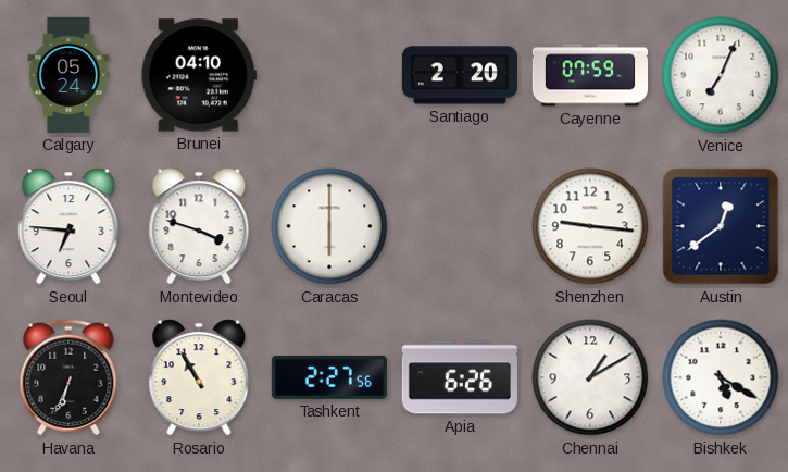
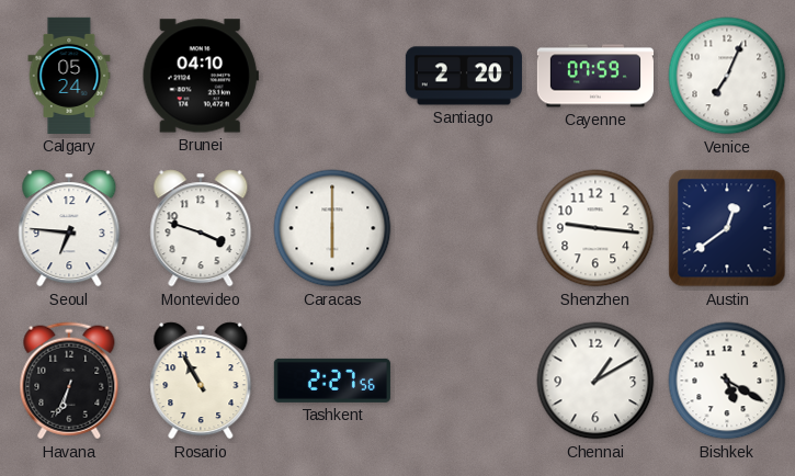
Apia: 6:26 -> none (460, 377)
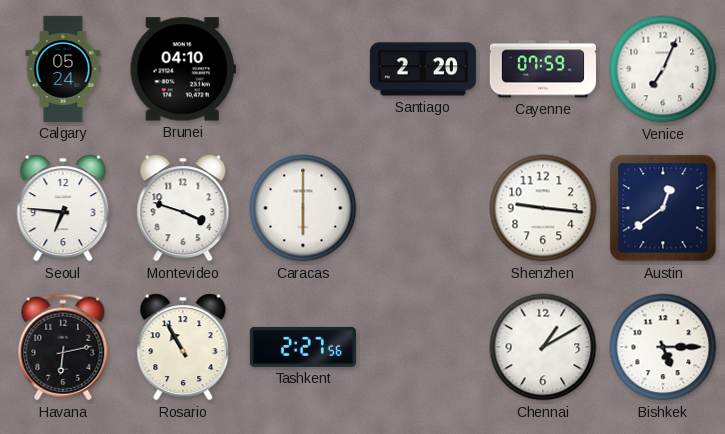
Havana: 6:34 -> 6:13 (63, 347)
Bishkek: 5:20 -> 5:15 (663, 347)
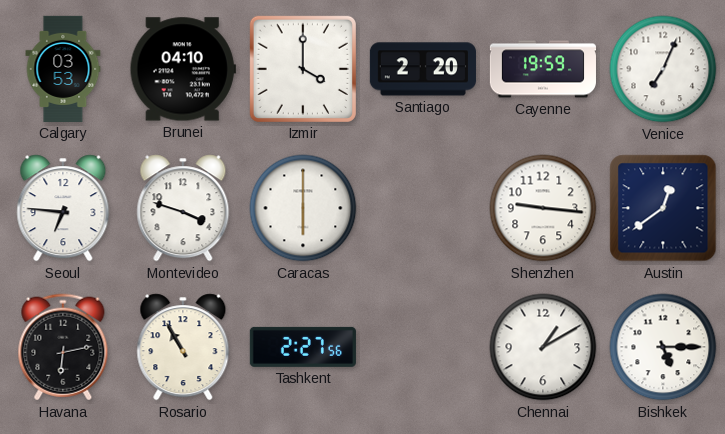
Calgary: 05:24 -> 03:53 (63, 69)
Izmir: none -> 4:00 (303, 69)
Cayenne: 07:59 -> 19:59 (543, 69)
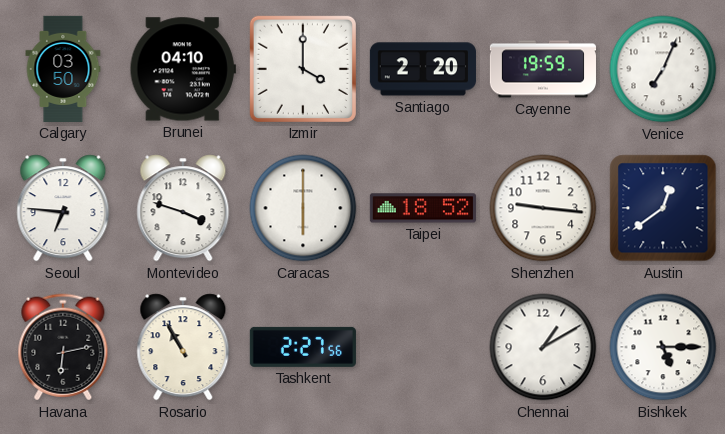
Calgary: 03:53 -> 03:50 (63, 69)
Taipei: none -> 18:52 (423, 208)
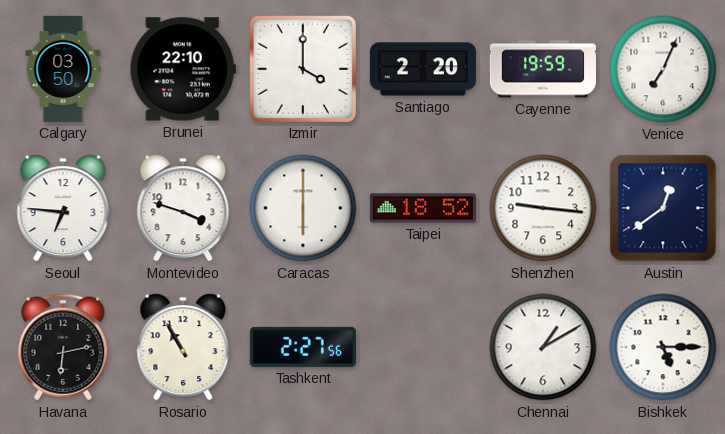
Brunei: 04:10 -> 22:10 (183, 69)
